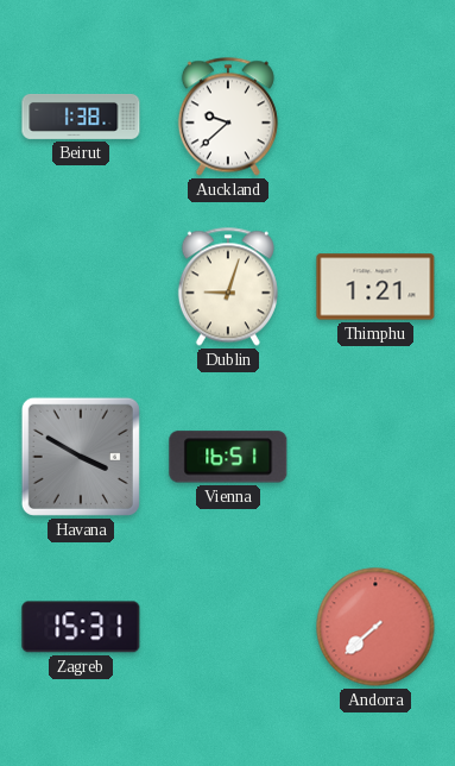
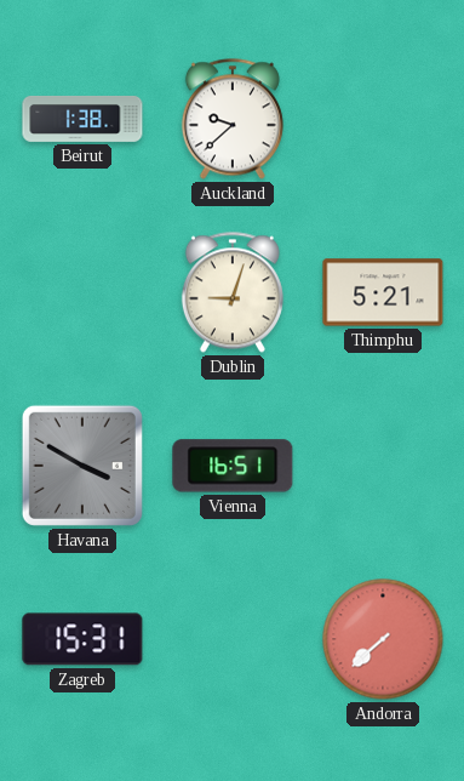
Thimphu: 1:21 -> 5:21 (383, 292)
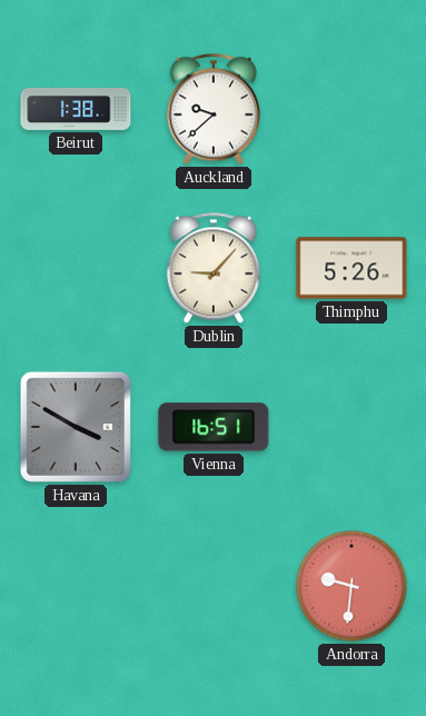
Dublin: 9:03 -> 9:07 (214, 268)
Thimphu: 5:21 -> 5:26 (351, 268)
Zagreb: 15:31 -> none (82, 639)
Andorra: 7:38 -> 9:31 (351, 586)
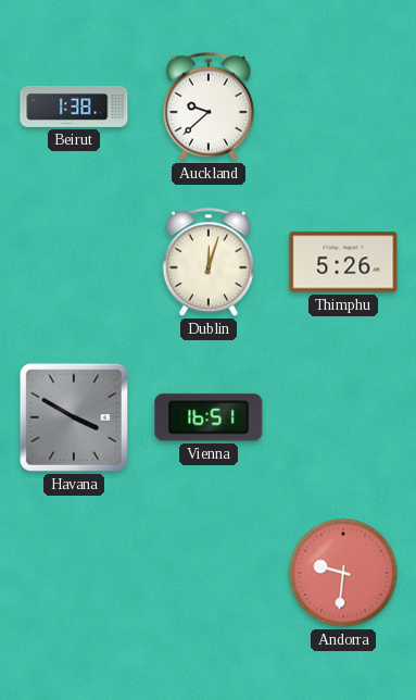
Dublin: 9:07 -> 12:03 (209, 262)
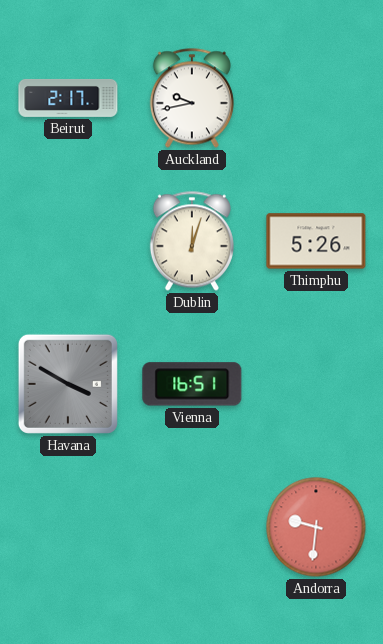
Beirut: 1:38 -> 2:17 (68, 98)
Auckland: 9:38 -> 9:43 (192, 98)
